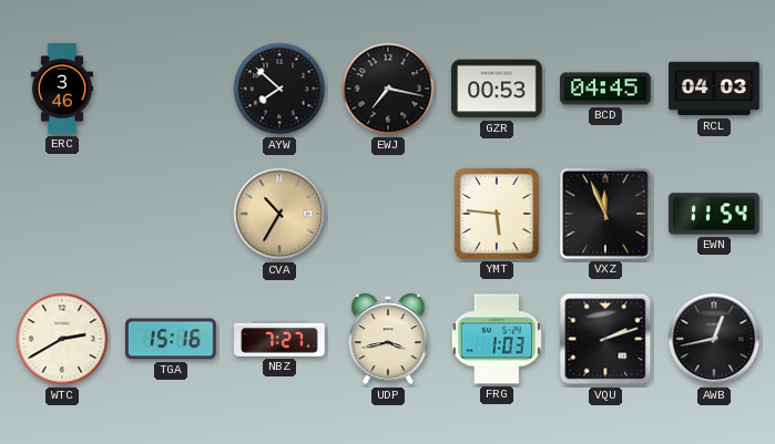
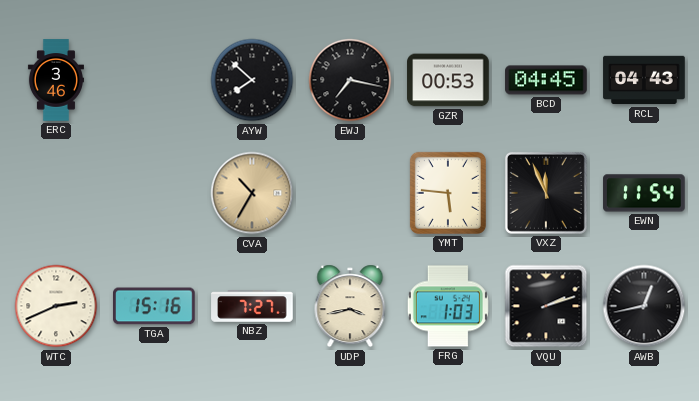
RCL: 04:03 -> 04:43 (644, 80)
WTC: 2:40 -> 2:41 (56, 306)
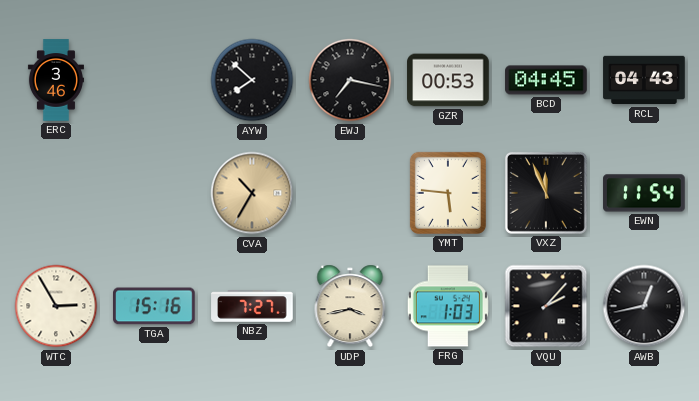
WTC: 2:41 -> 2:55 (56, 306)
VQU: 2:12 -> 2:07 (546, 306)
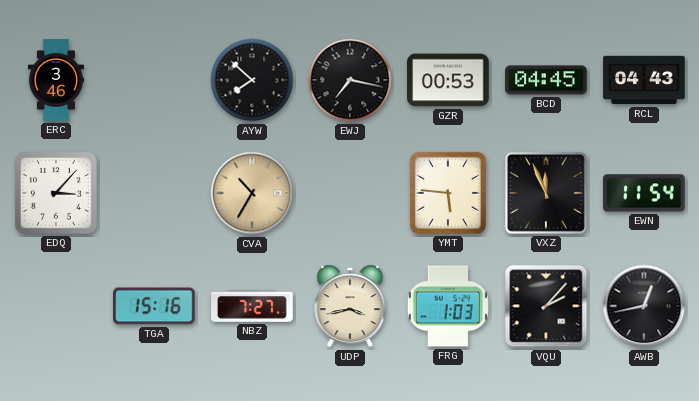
EDQ: none -> 3:07 (56, 193)
WTC: 2:55 -> none (56, 306)
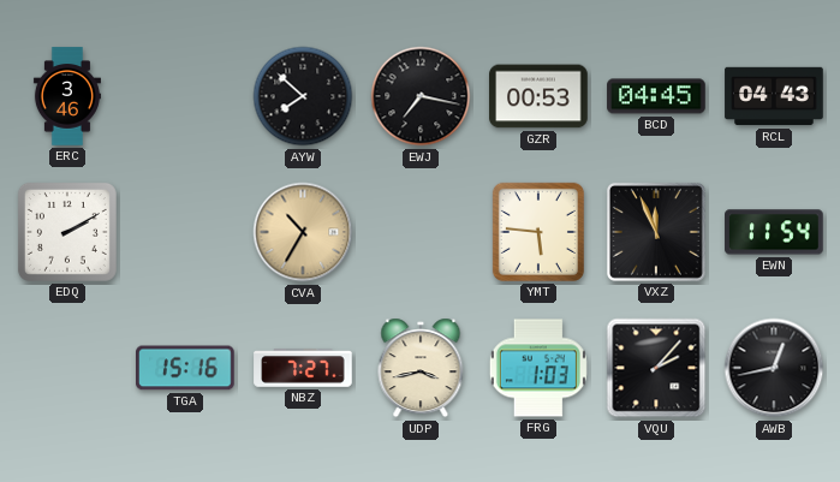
EDQ: 3:07 -> 2:10 (67, 232)
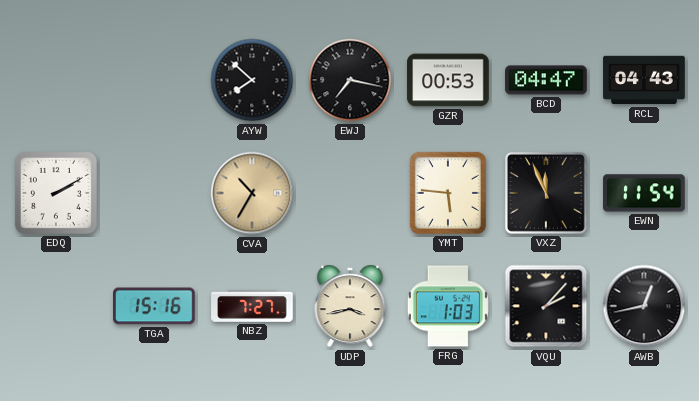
ERC: 3:46 -> none (67, 96)
BCD: 04:45 -> 04:47 (546, 80)
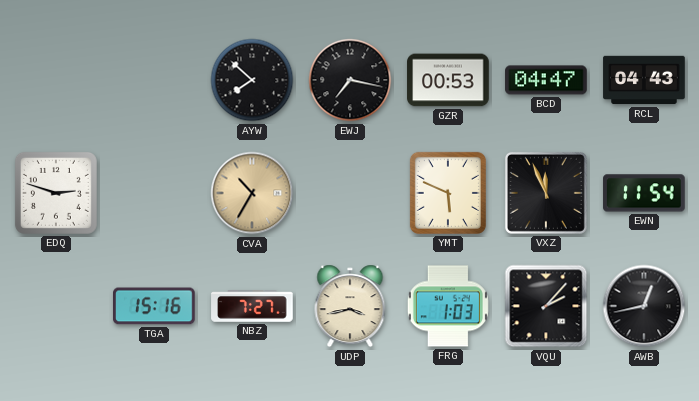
EDQ: 2:10 -> 2:48 (56, 193)
YMT: 5:46 -> 5:49 (448, 193)
